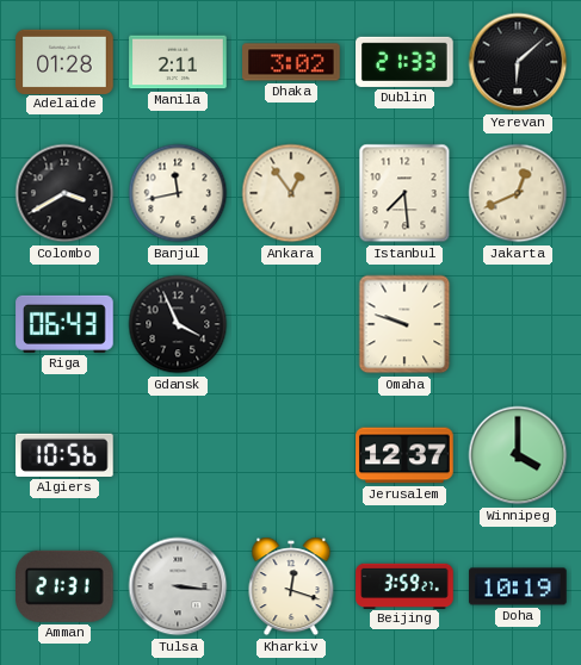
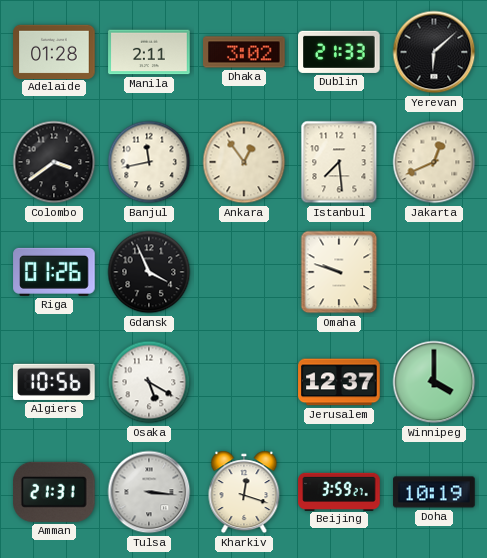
Colombo: 3:40 -> 3:39 (54, 162)
Riga: 06:43 -> 01:26 (54, 272)
Osaka: none -> 5:20 (149, 382)
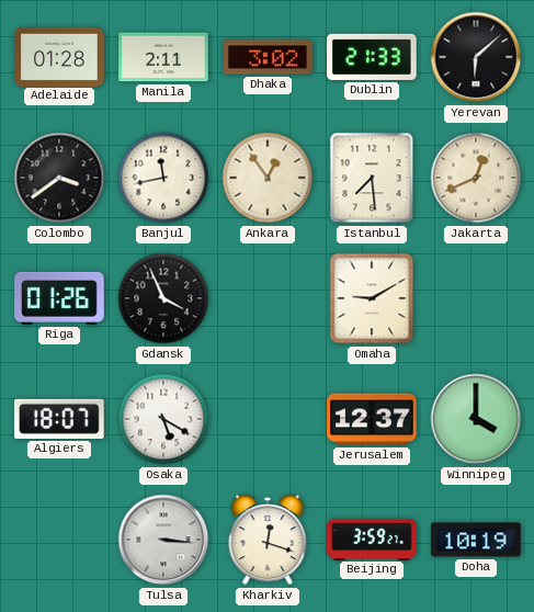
Omaha: 9:48 -> 9:10 (372, 298)
Algiers: 10:56 -> 18:07 (60, 419)
Amman: 21:31 -> none (55, 492)
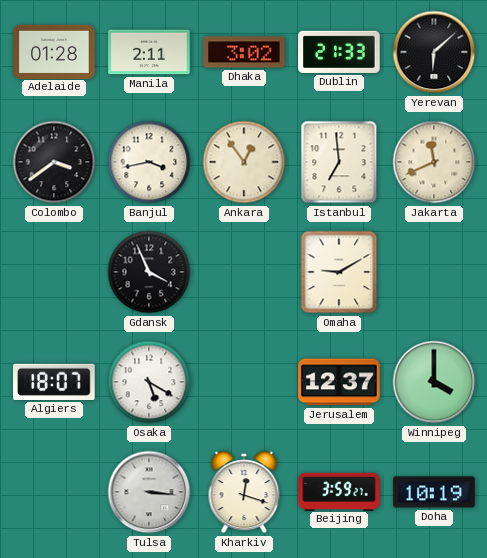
Banjul: 11:43 -> 3:43 (149, 162)
Istanbul: 7:29 -> 6:59 (339, 162)
Jakarta: 12:41 -> 11:41 (434, 162)
Riga: 01:26 -> none (59, 298)
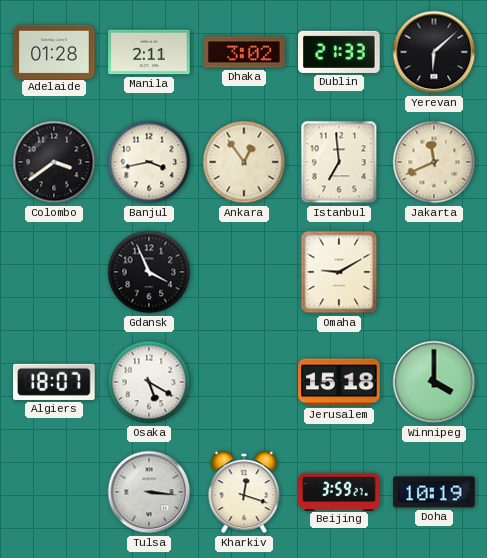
Jerusalem: 12:37 -> 15:18 (339, 382)
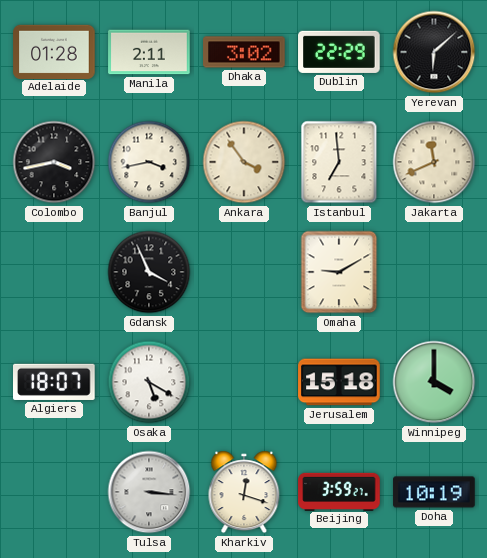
Dublin: 21:33 -> 22:29 (339, 52)
Colombo: 3:39 -> 3:43 (54, 162)
Ankara: 12:54 -> 3:54 (244, 162)
